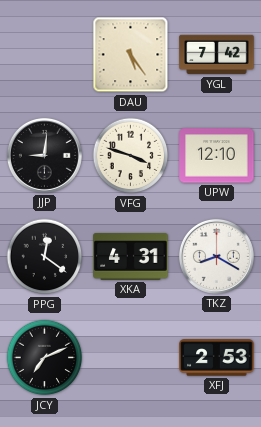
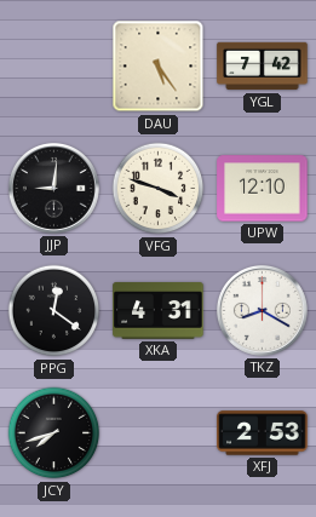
JCY: 7:11 -> 7:42 (54, 433)
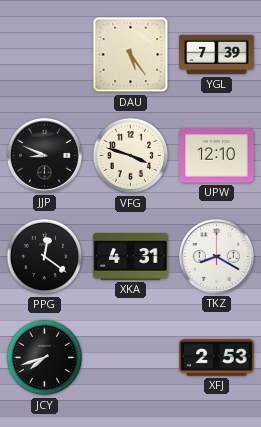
YGL: 7:42 -> 7:39 (217, 55)
JJP: 9:01 -> 8:49 (44, 155)
